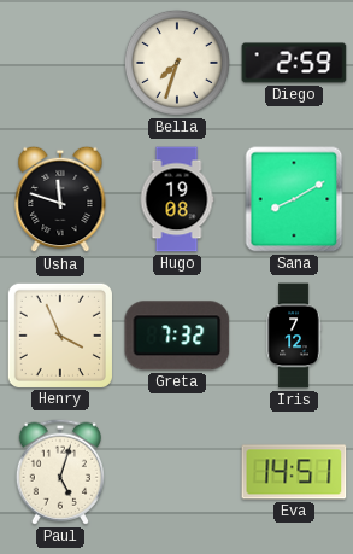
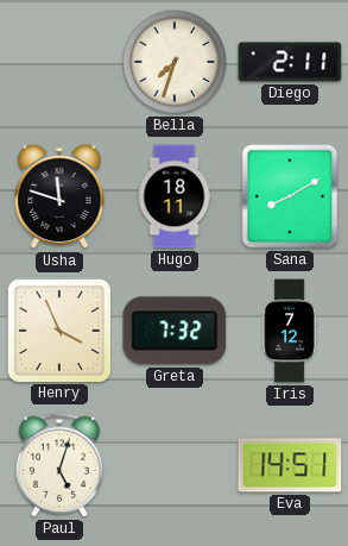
Diego: 2:59 -> 2:11 (290, 62)
Hugo: 19:08 -> 18:11 (175, 196)
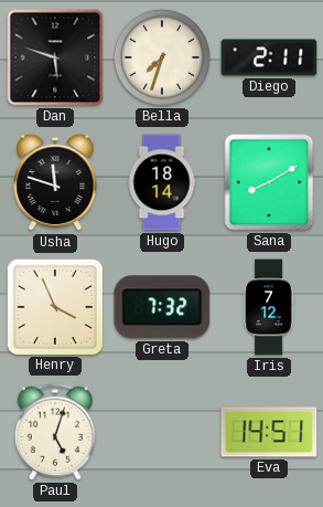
Dan: none -> 5:48 (55, 57)
Hugo: 18:11 -> 18:14 (162, 182)
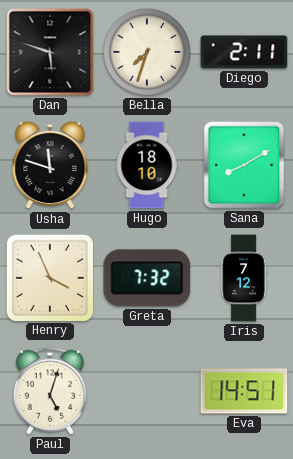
Hugo: 18:14 -> 18:10 (147, 165)
